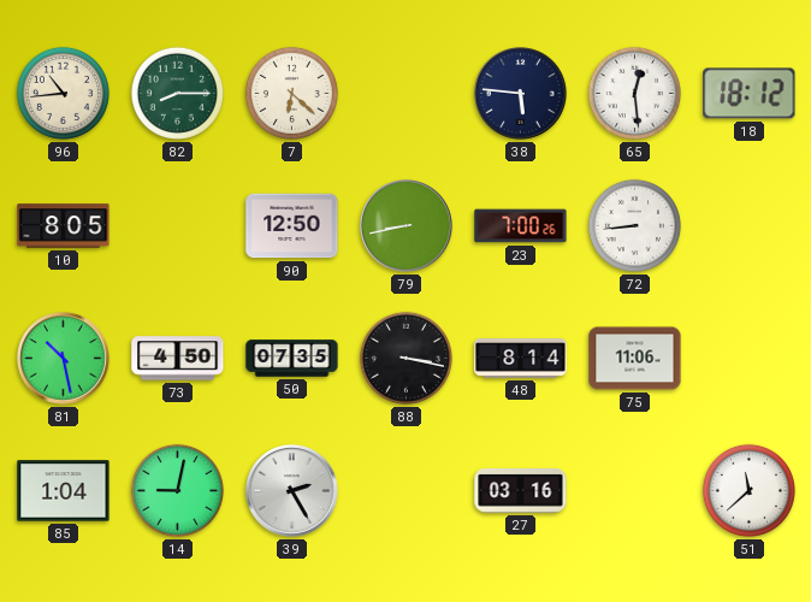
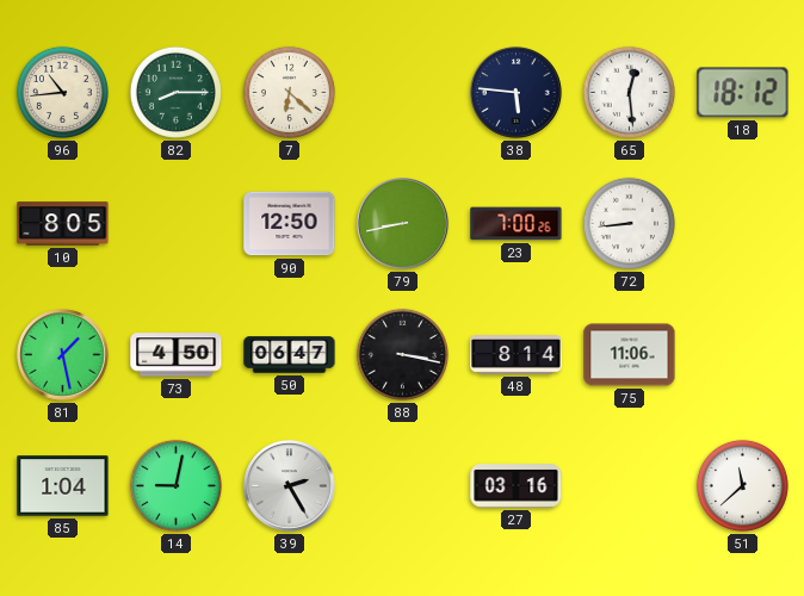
81: 10:28 -> 1:28 (63, 355)
50: 07:35 -> 06:47 (290, 355)
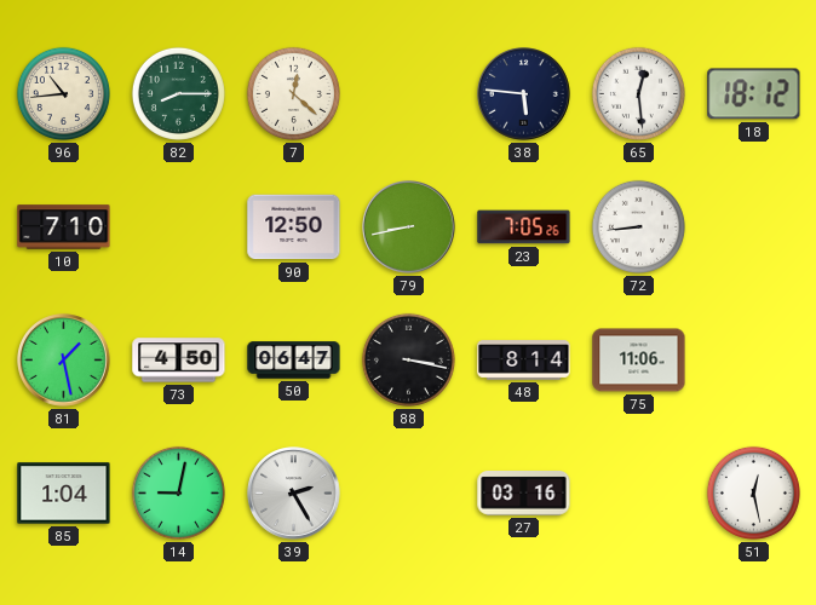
7: 6:22 -> 12:22 (293, 93)
10: 8:05 -> 7:10 (64, 227)
23: 7:00 -> 7:05 (524, 227)
51: 11:38 -> 12:28 (753, 492)
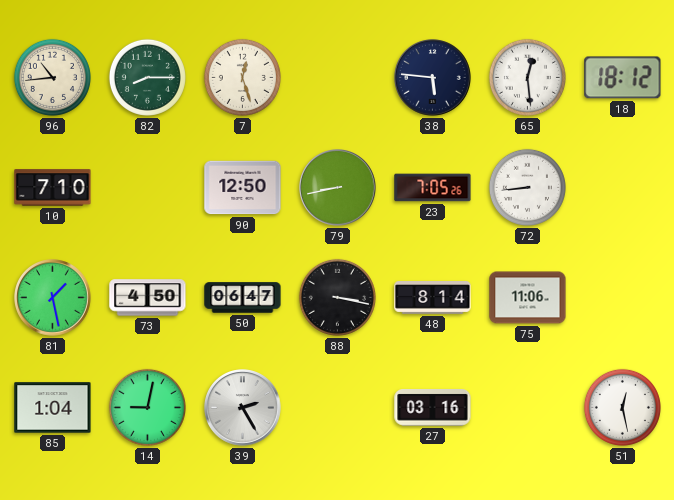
7: 12:22 -> 12:27 (242, 77)
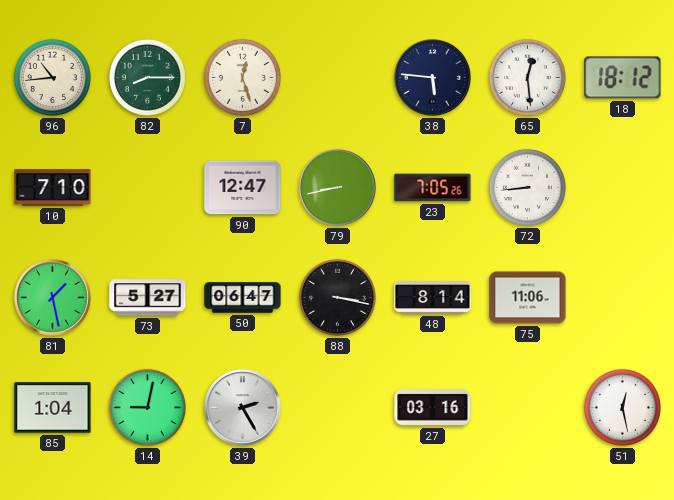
90: 12:50 -> 12:47 (243, 188)
73: 4:50 -> 5:27 (148, 298)
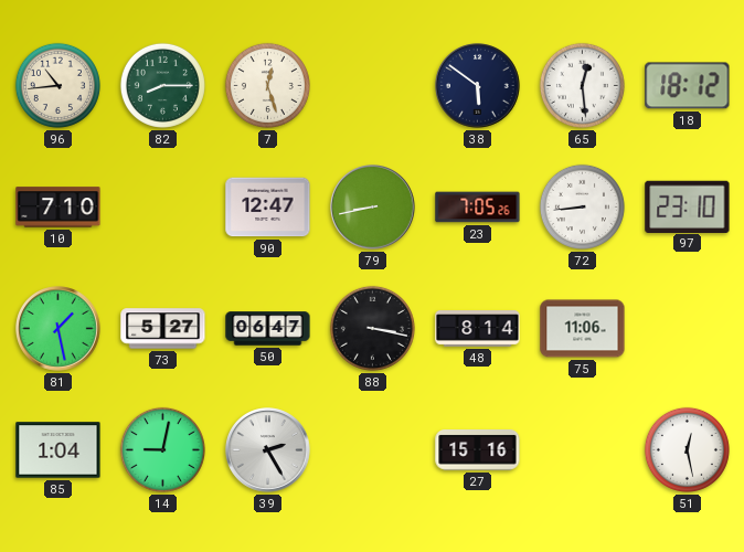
38: 5:46 -> 5:51 (478, 86)
97: none -> 23:10 (688, 206)
27: 03:16 -> 15:16 (478, 450)
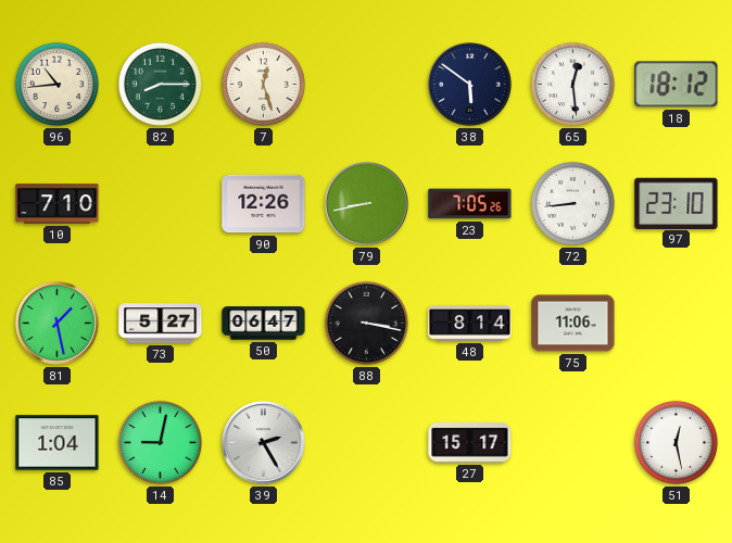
90: 12:47 -> 12:26 (264, 204)
27: 15:16 -> 15:17 (470, 443)
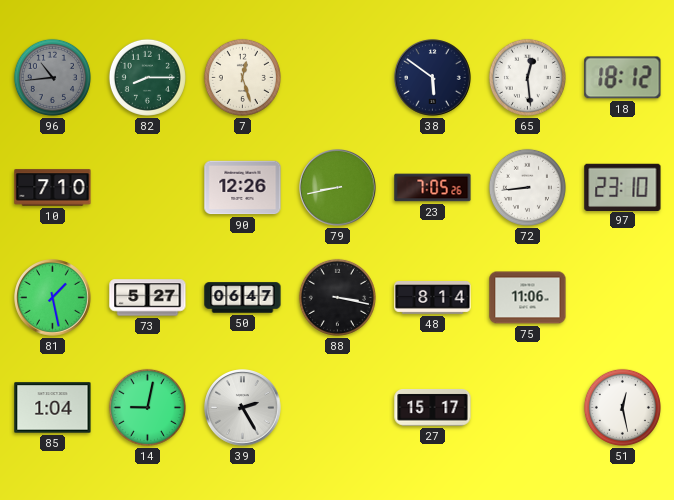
96 dial: cream -> grey (52, 77)
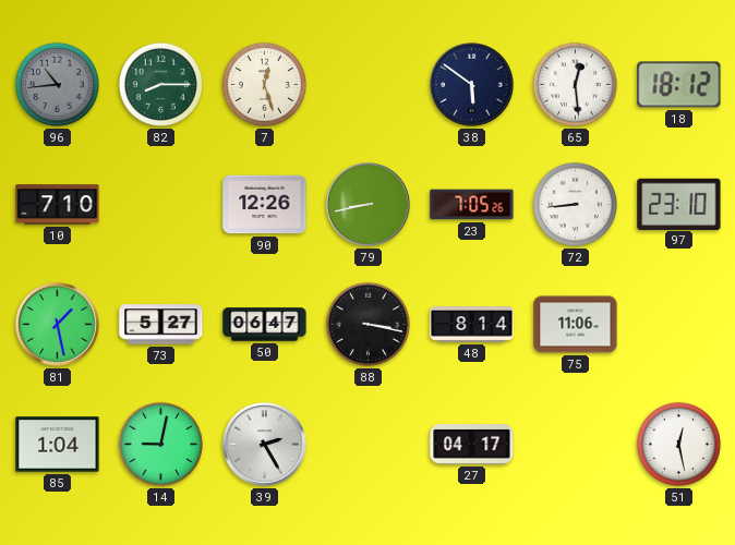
27: 15:17 -> 04:17 (472, 445)
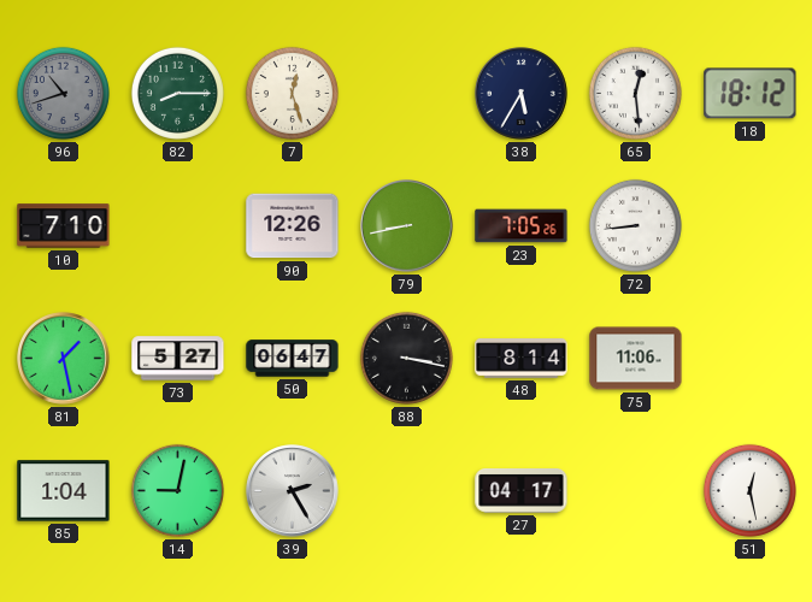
96: 10:44 -> 10:42 (63, 93)
38: 5:51 -> 5:35 (522, 94)
97: 23:10 -> none (679, 204)
